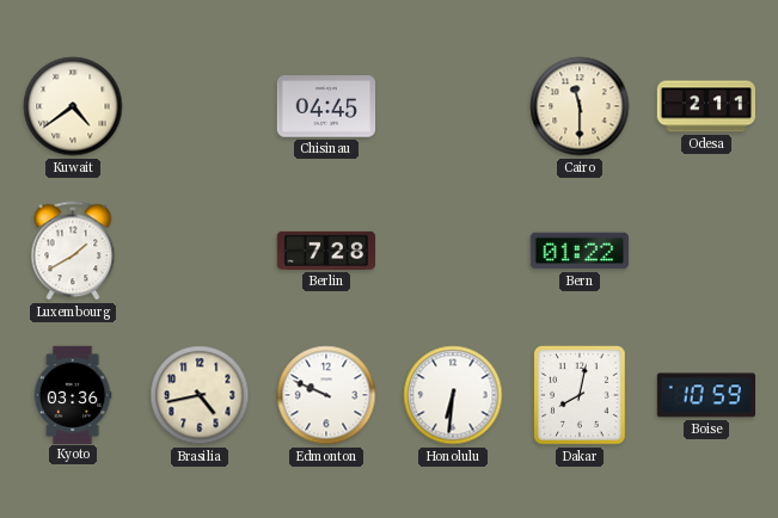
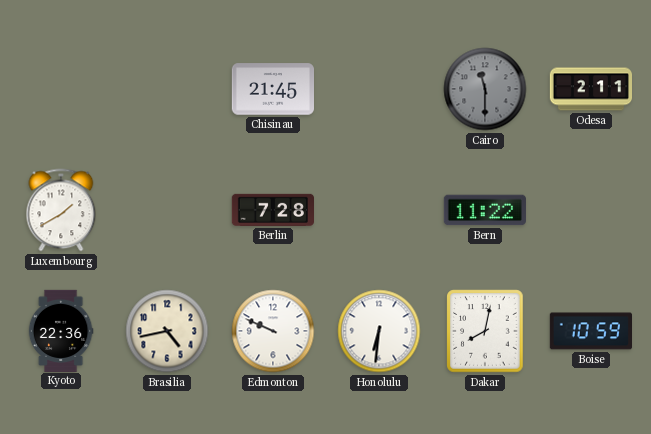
Kuwait: 4:39 -> none (73, 106)
Chisinau: 04:45 -> 21:45 (272, 89)
Cairo dial: cream -> grey (485, 89)
Bern: 01:22 -> 11:22 (485, 210)
Kyoto: 03:36 -> 22:36 (61, 330)
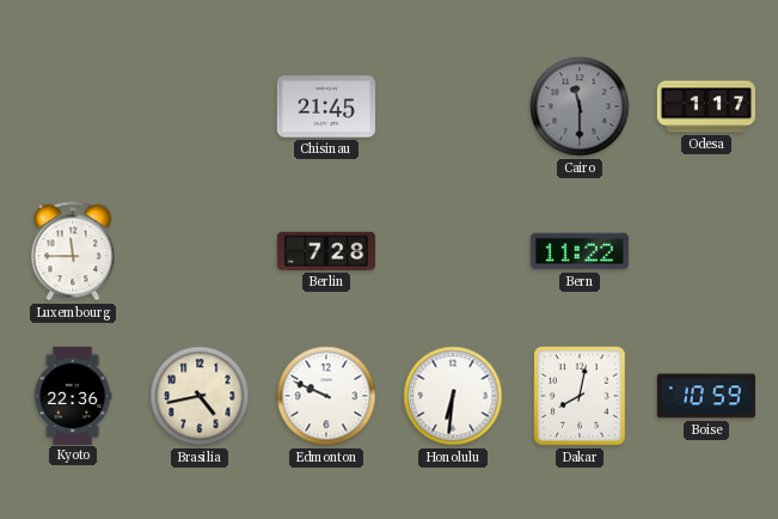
Odesa: 2:11 -> 1:17 (705, 106)
Luxembourg: 1:40 -> 11:45 (73, 251)
